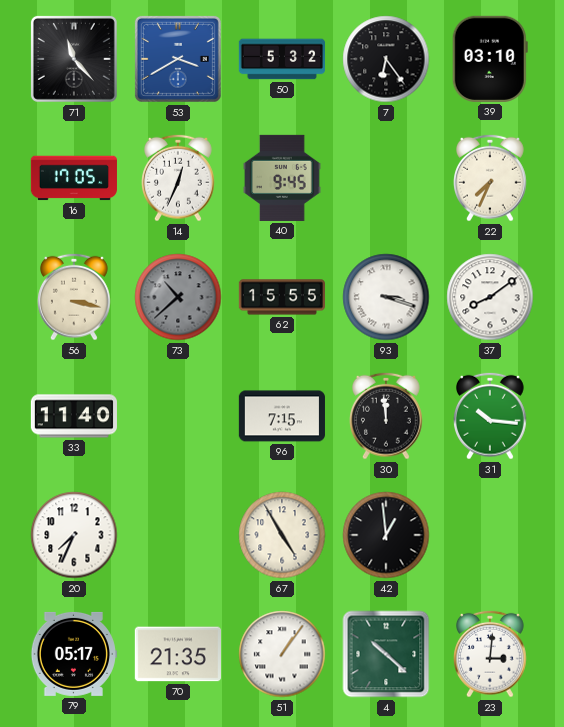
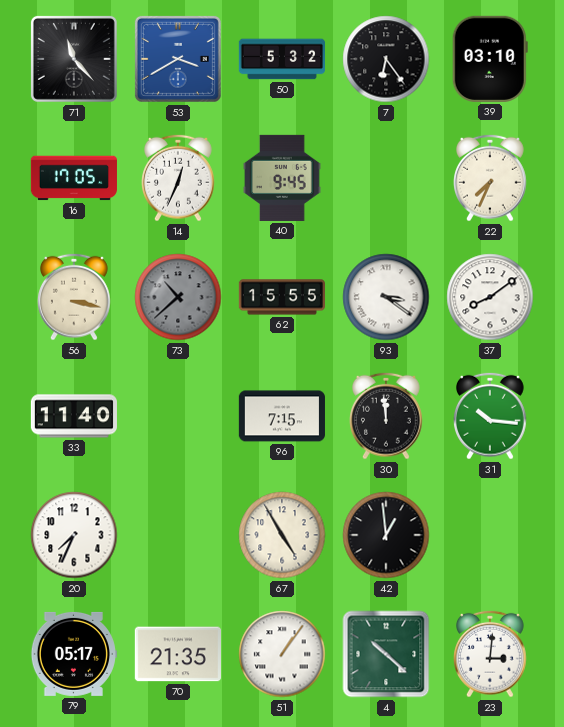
93: 3:18 -> 3:21 (386, 297)
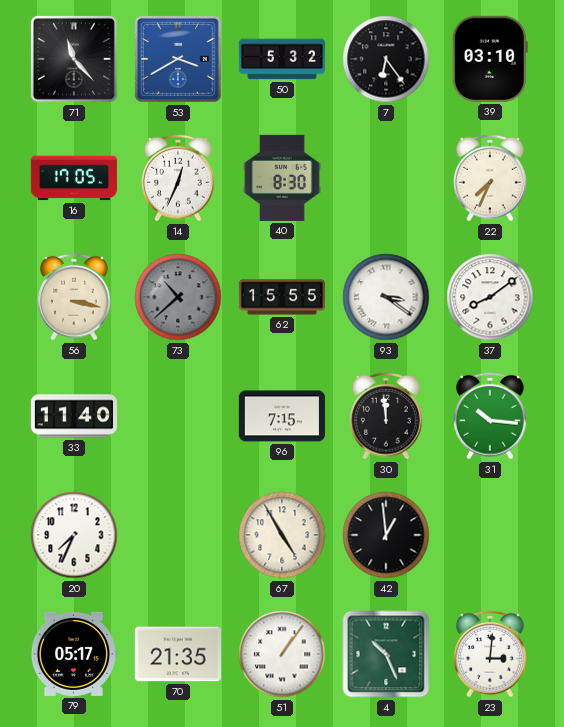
40: 9:45 -> 8:30 (282, 178)
4: 10:22 -> 10:26 (386, 654)
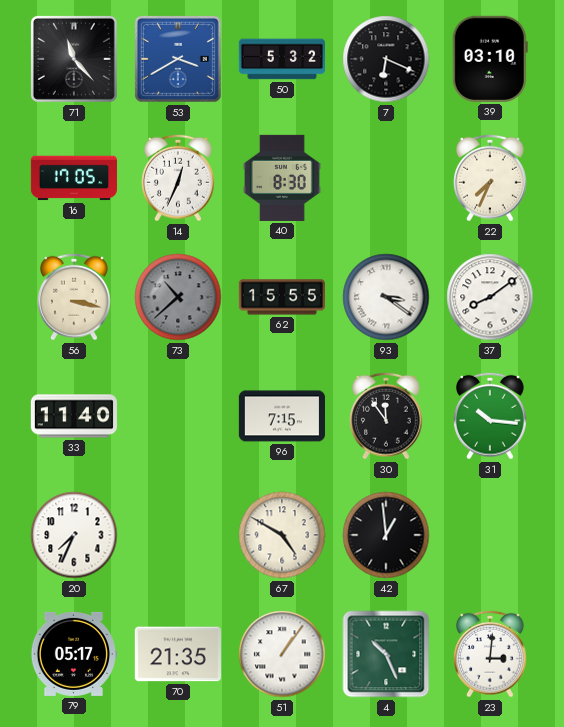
7: 6:24 -> 6:19 (386, 59)
30: 11:59 -> 11:54 (387, 416)
67: 4:55 -> 4:50 (282, 535)
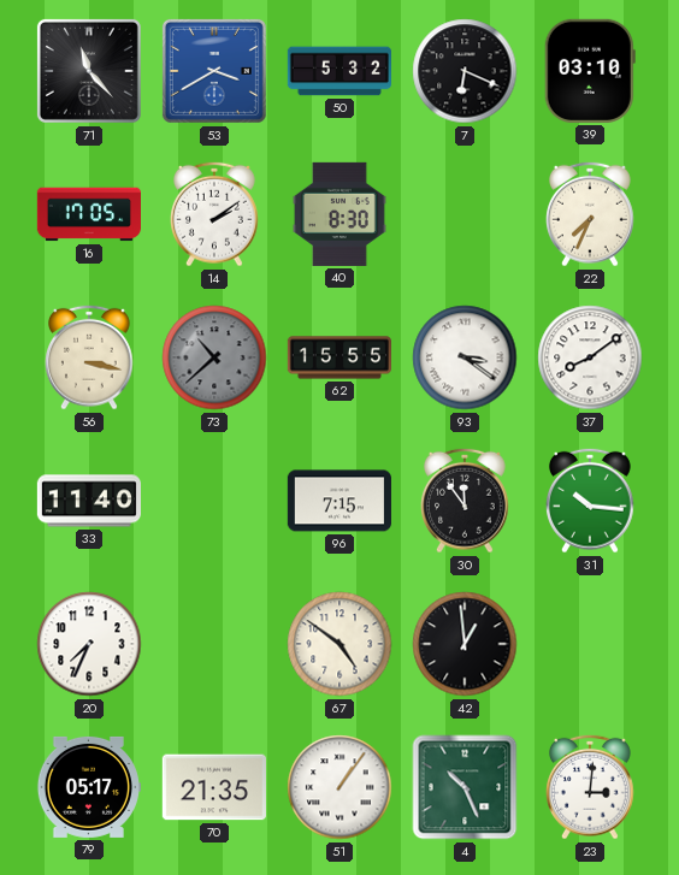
14: 12:34 -> 2:09 (215, 214)
67: 4:50 -> 4:51 (339, 644)
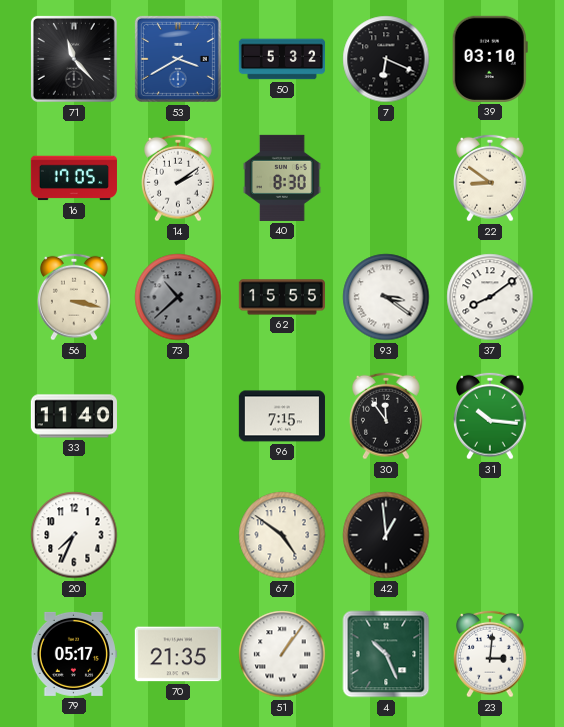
22: 7:34 -> 8:51 (491, 178)
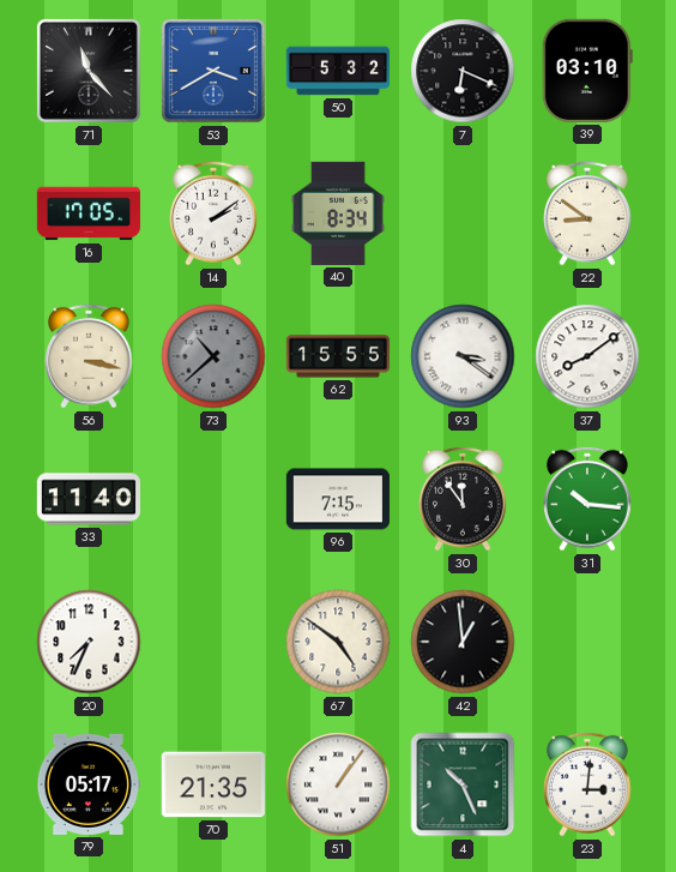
40: 8:30 -> 8:34 (338, 214)
